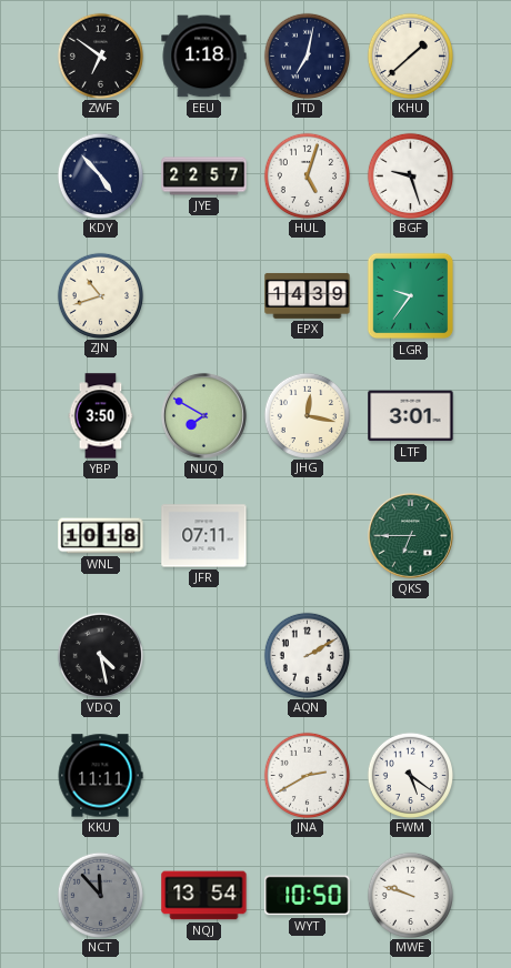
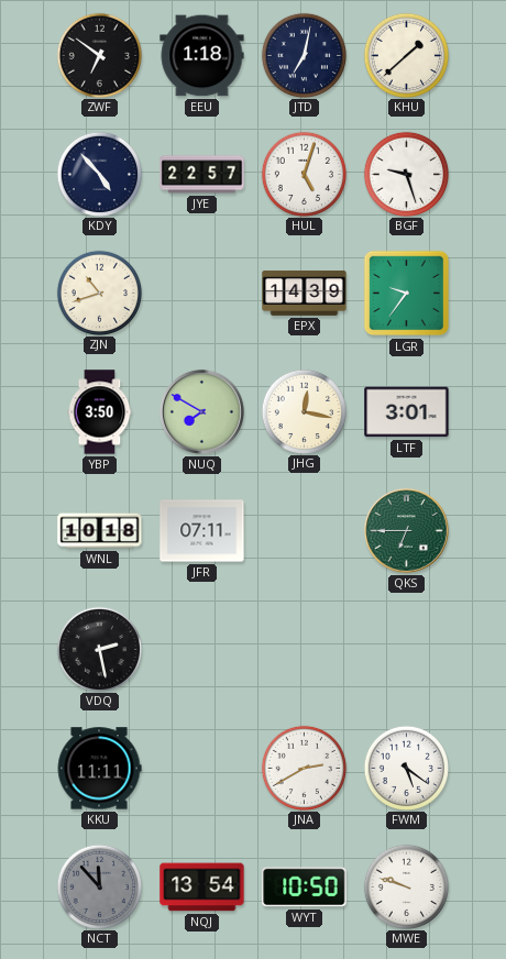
VDQ: 4:28 -> 2:28 (99, 649)
AQN: 2:10 -> none (307, 655)
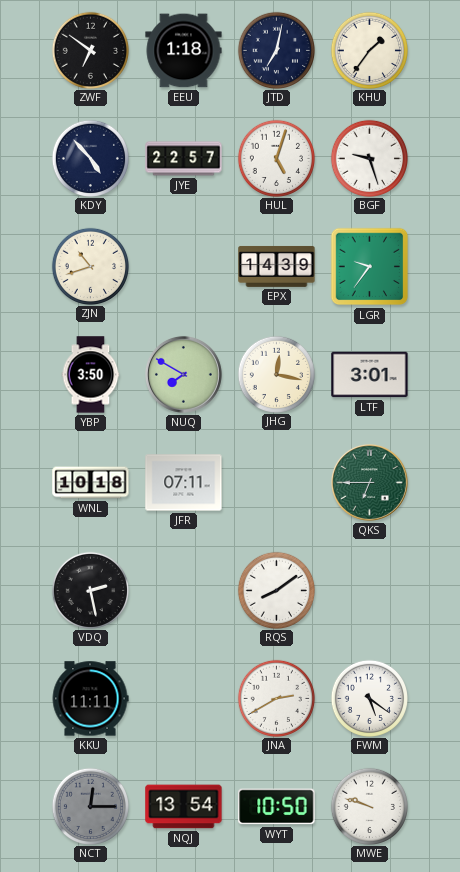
KHU: 1:38 -> 1:36 (369, 50)
RQS: none -> 8:09 (276, 590)
NCT: 11:53 -> 12:15 (90, 806)
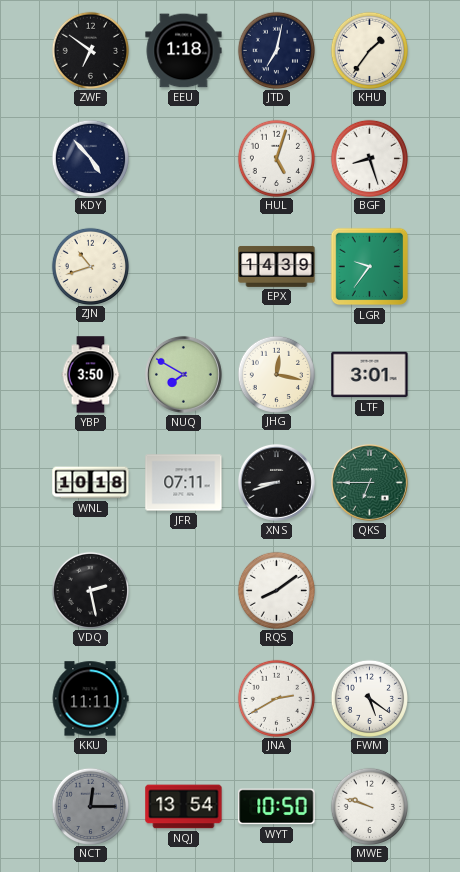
JYE: 22:57 -> none (184, 159)
BGF: 9:27 -> 8:27 (369, 158)
XNS: none -> 8:42 (276, 482)
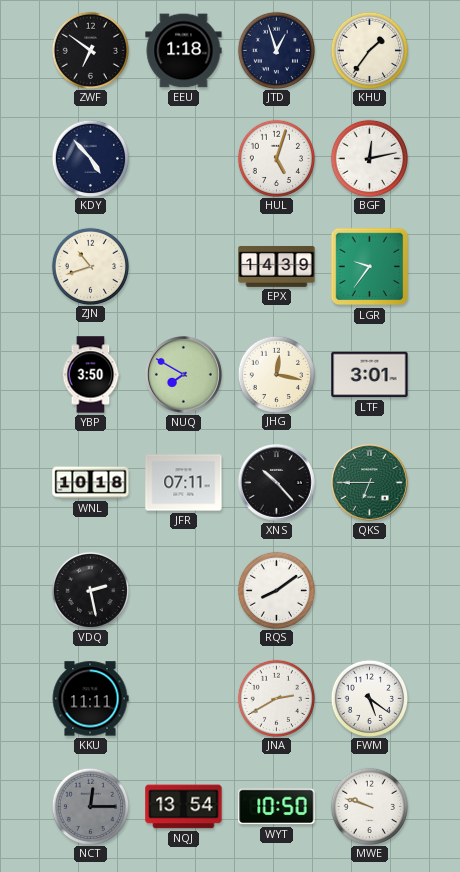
JTD: 7:02 -> 12:57 (276, 50)
BGF: 8:27 -> 12:13 (369, 158)
XNS: 8:42 -> 10:23 (276, 482)
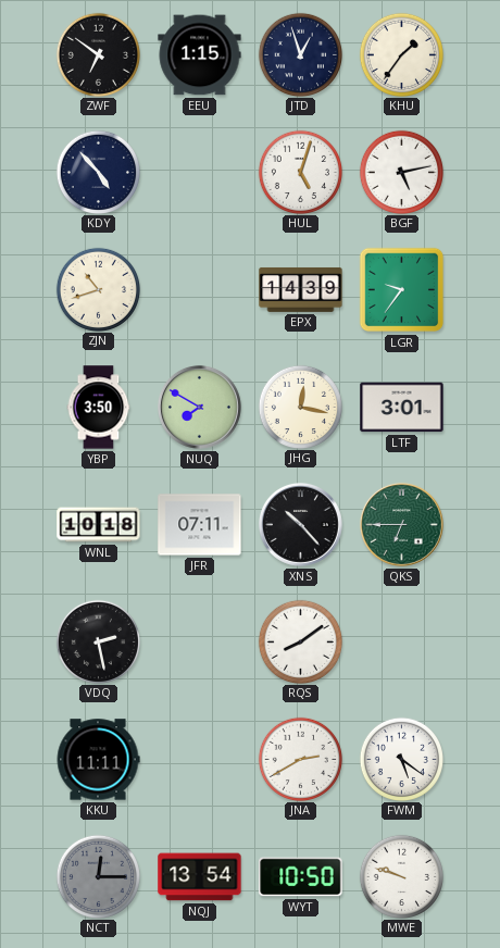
EEU: 1:18 -> 1:15 (200, 55)
BGF: 12:13 -> 5:13 (401, 172)
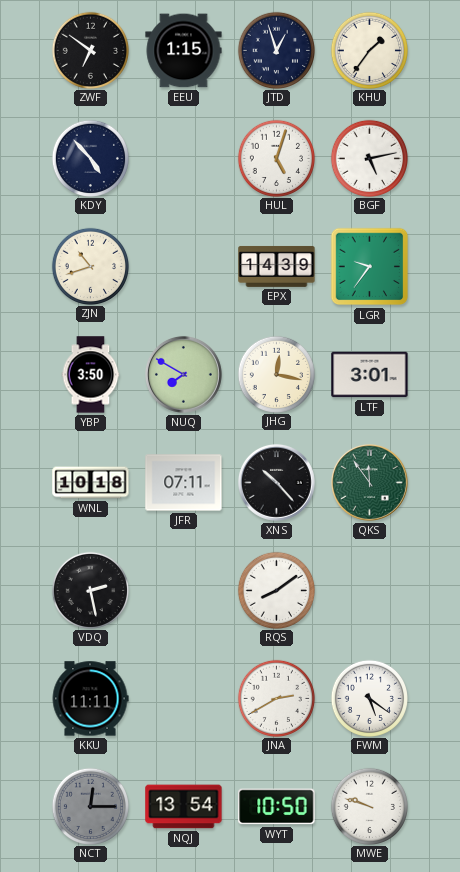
QKS: 6:45 -> 11:54 (369, 482)
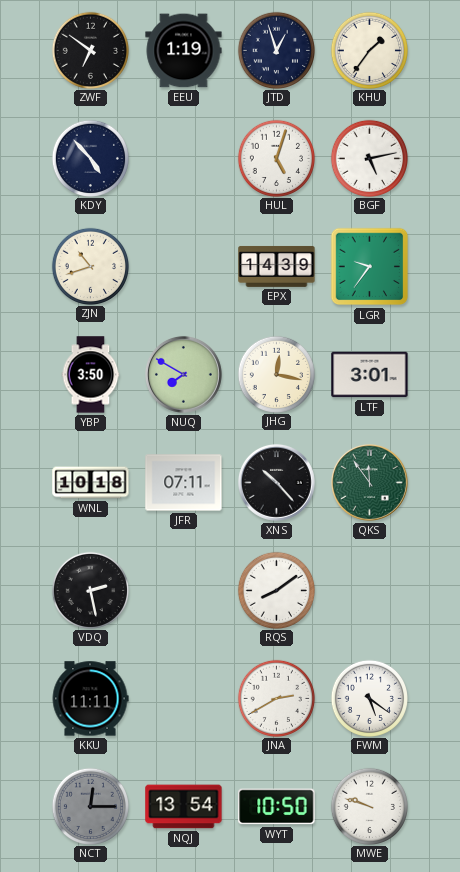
EEU: 1:15 -> 1:19 (184, 51)
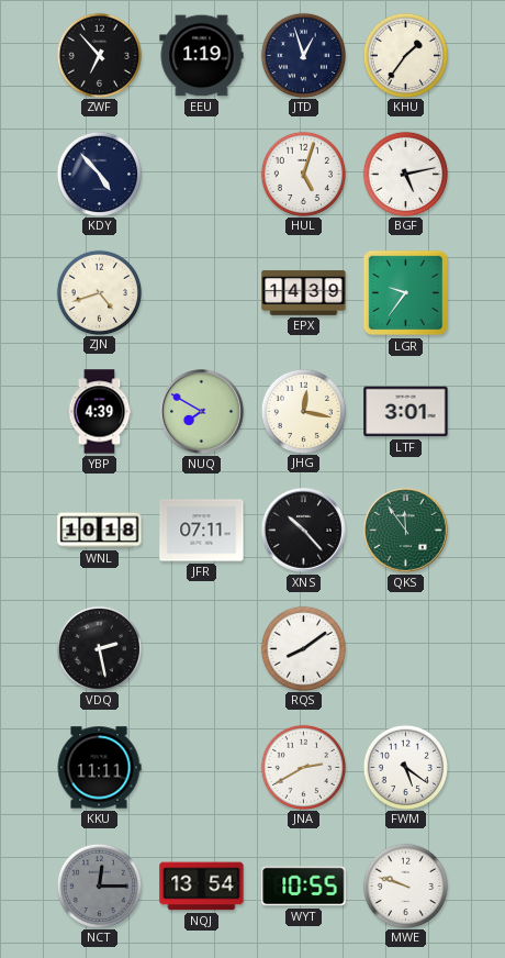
ZWF: 6:51 -> 6:53 (99, 55)
ZJN: 10:42 -> 4:42 (99, 292)
YBP: 3:50 -> 4:39 (100, 412)
WYT: 10:50 -> 10:55 (304, 887)
